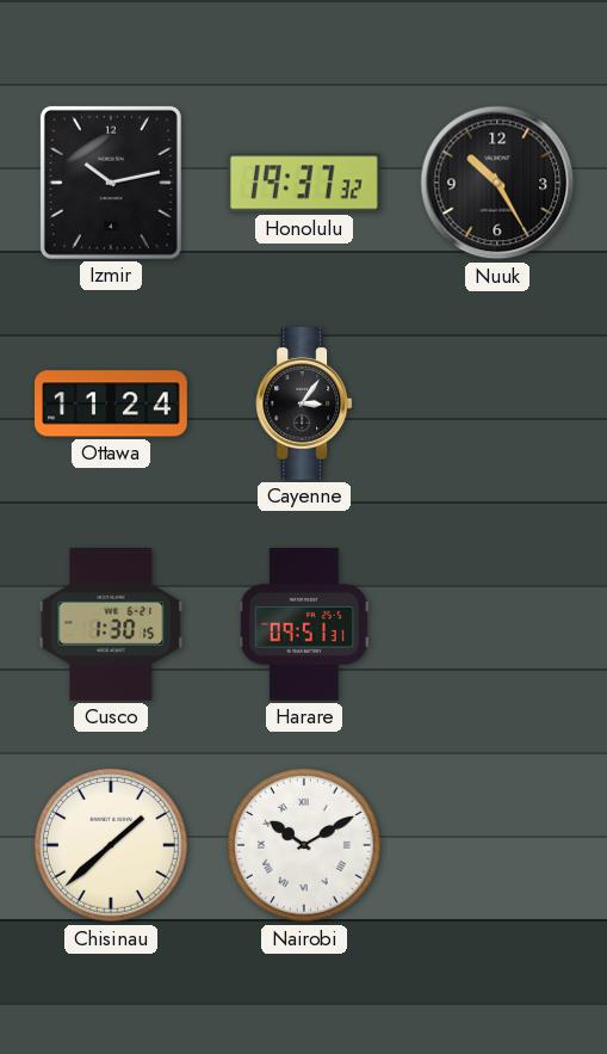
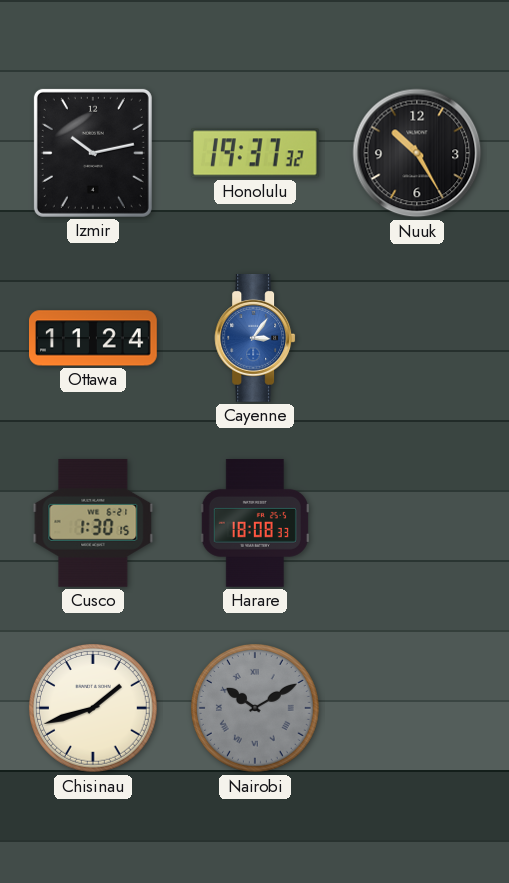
Cayenne dial: black -> blue (255, 339)
Harare: 09:51 -> 18:08 (255, 524)
Chisinau: 1:38 -> 1:42 (94, 709)
Nairobi dial: white -> grey (256, 709)
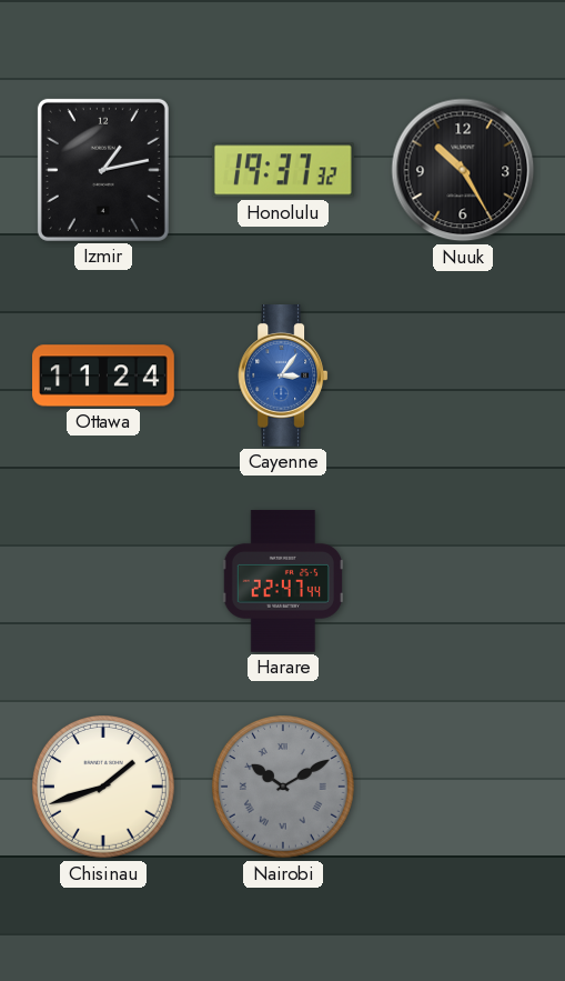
Izmir: 10:13 -> 1:13 (103, 170)
Cusco: 1:30 -> none (93, 523)
Harare: 18:08 -> 22:47 (283, 582)
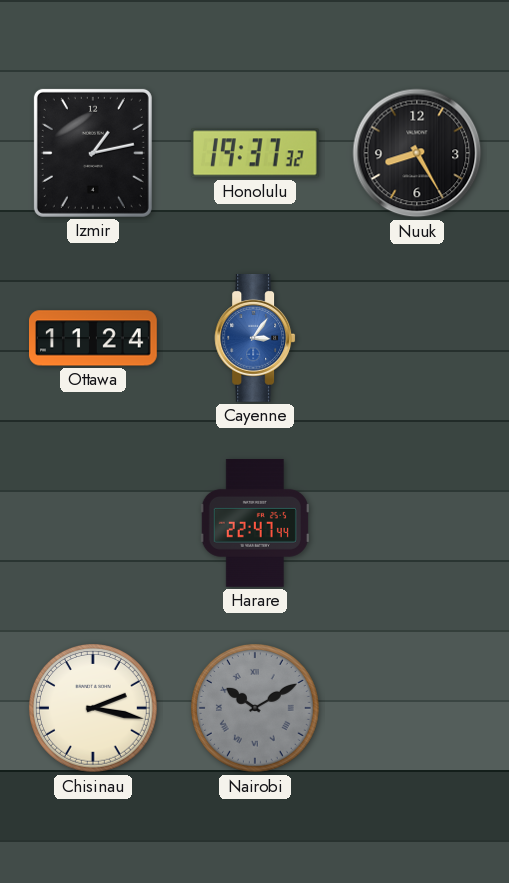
Nuuk: 10:25 -> 8:25 (417, 153)
Chisinau: 1:42 -> 2:17 (94, 709)
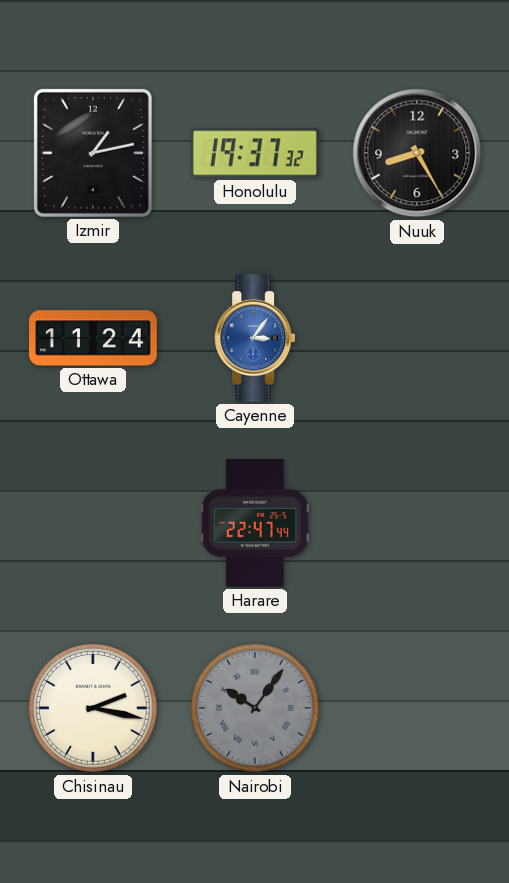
Nairobi: 10:10 -> 10:06 (256, 709)
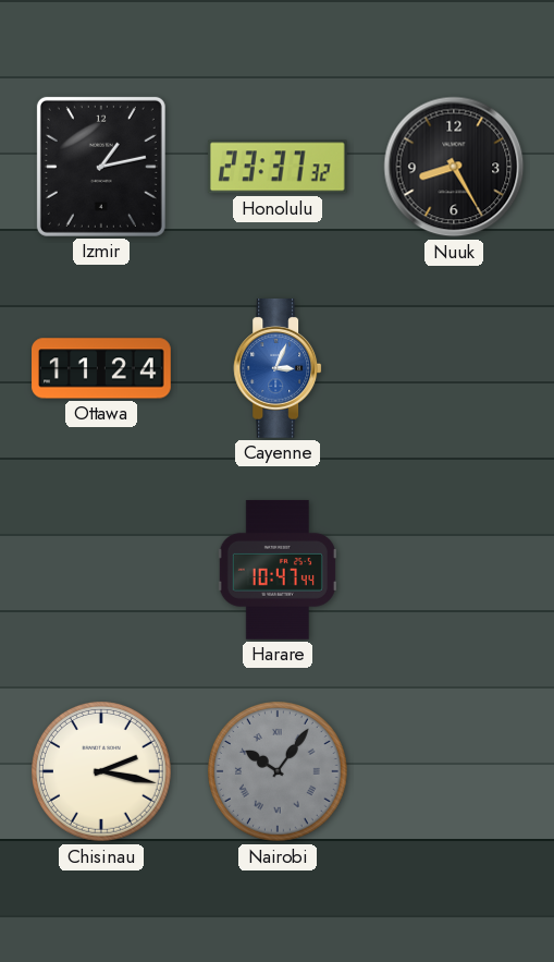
Honolulu: 19:37 -> 23:37 (278, 167)
Cayenne: 3:06 -> 3:04 (278, 369)
Harare: 22:47 -> 10:47 (278, 571)
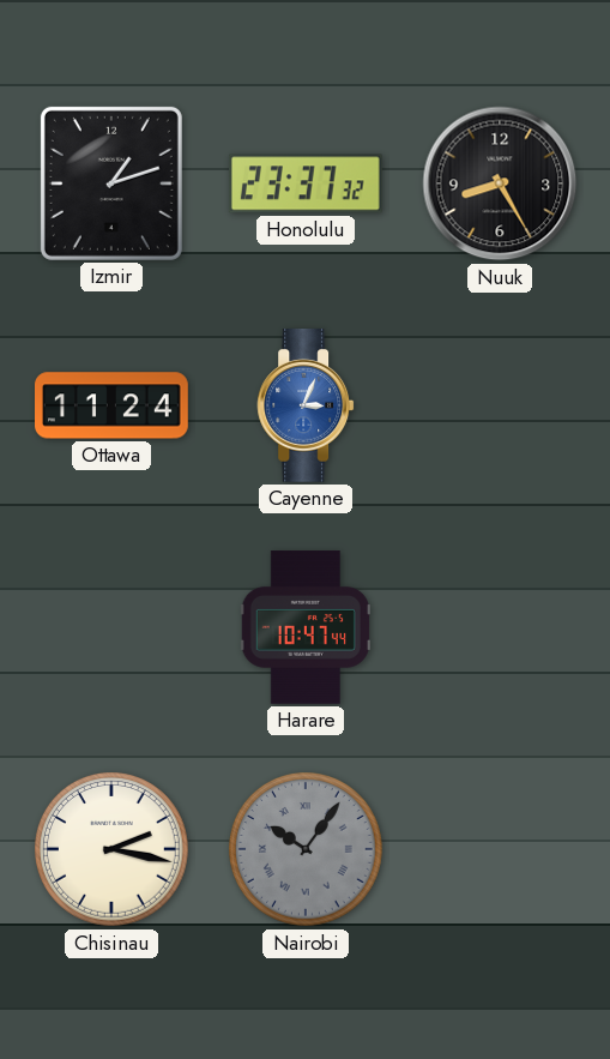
Izmir: 1:13 -> 1:12 (111, 183)
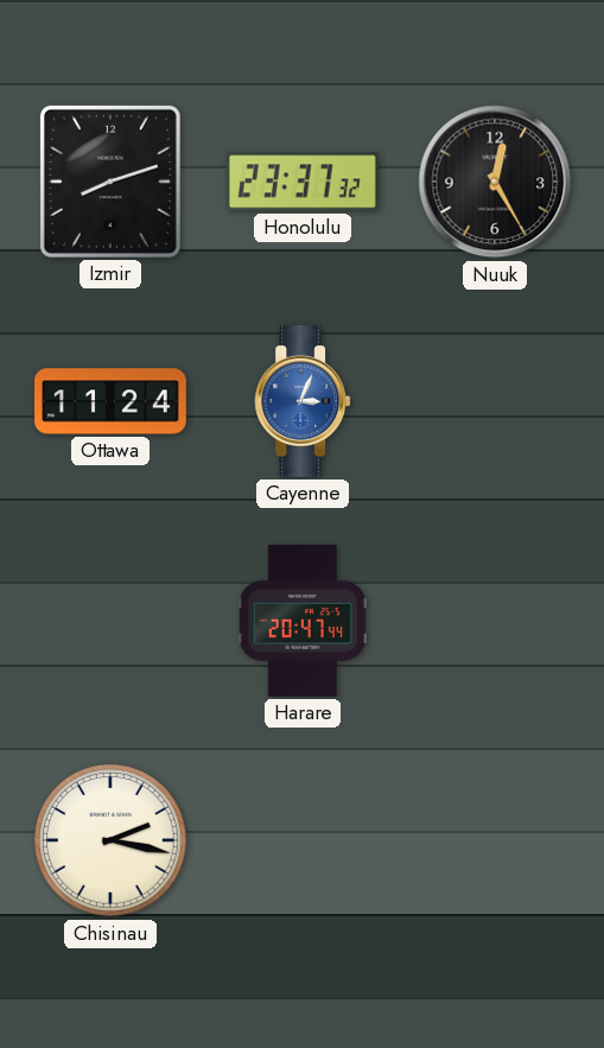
Izmir: 1:12 -> 8:12 (110, 182)
Nuuk: 8:25 -> 12:25 (495, 182)
Harare: 10:47 -> 20:47 (303, 622)
Nairobi: 10:06 -> none (307, 850)
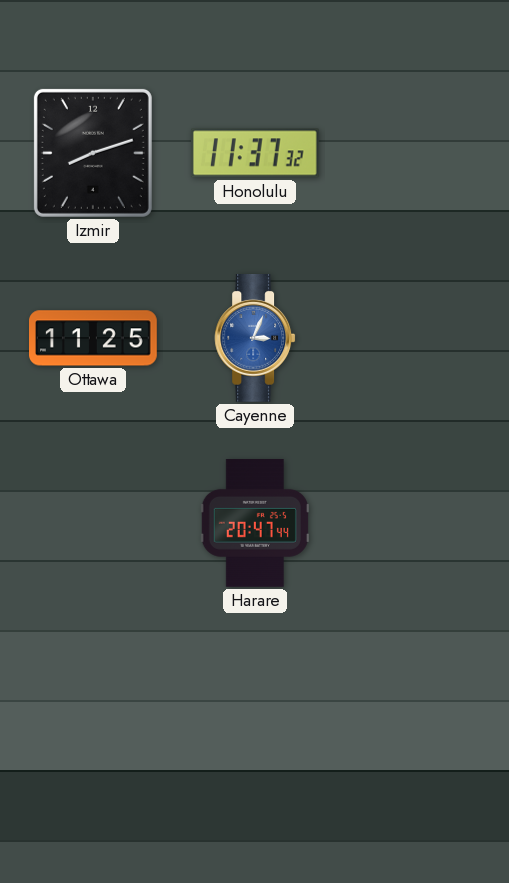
Honolulu: 23:37 -> 11:37 (255, 153)
Nuuk: 12:25 -> none (495, 182)
Ottawa: 11:24 -> 11:25 (94, 338)
Chisinau: 2:17 -> none (112, 841)
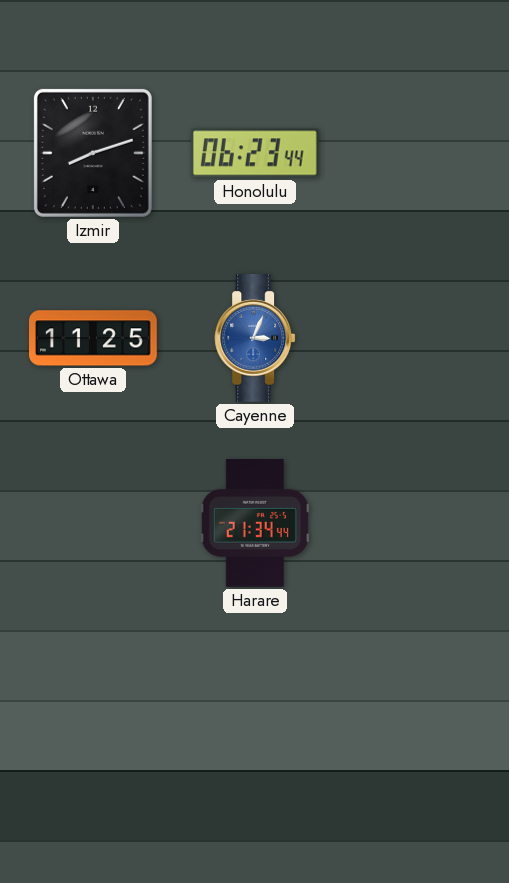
Honolulu: 11:37 -> 06:23 (255, 153)
Harare: 20:47 -> 21:34 (255, 524)
